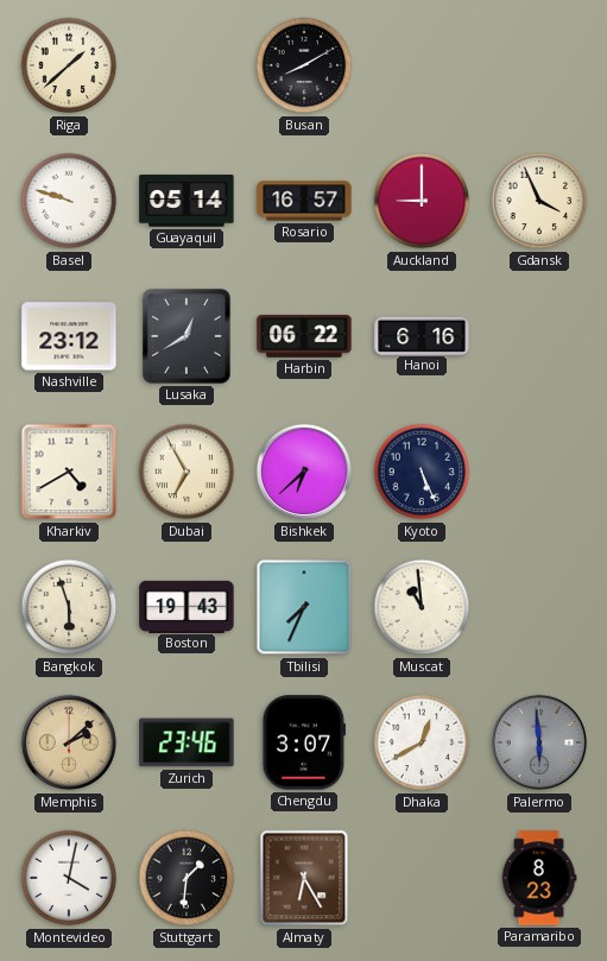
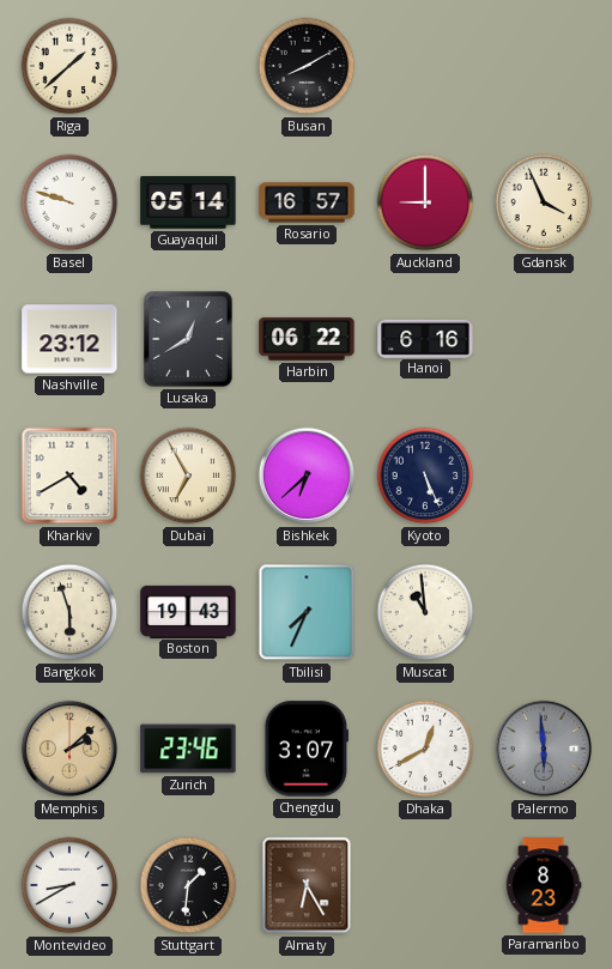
Montevideo: 4:02 -> 8:40 (69, 885)
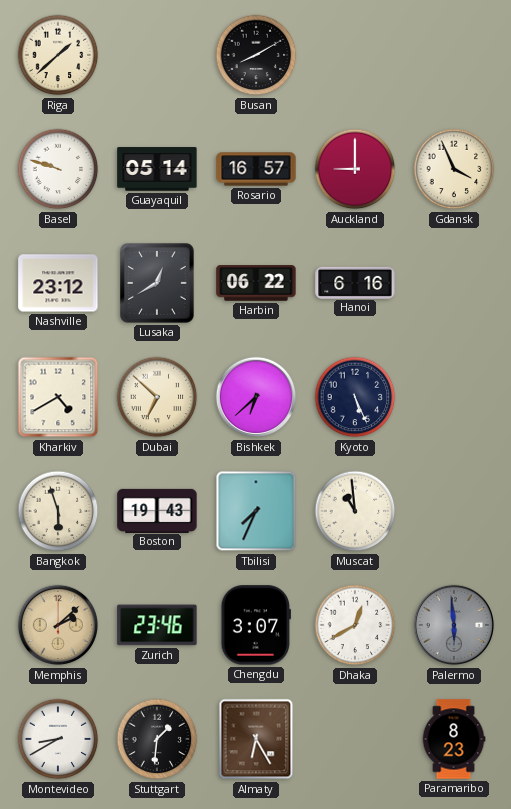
Dubai: 6:55 -> 6:52 (157, 397)
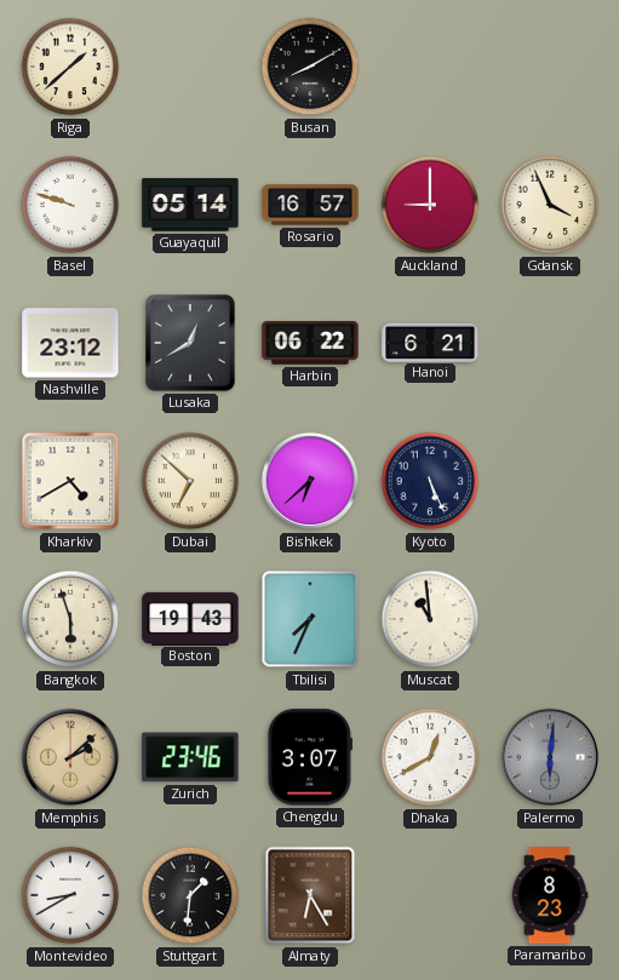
Hanoi: 6:16 -> 6:21 (430, 342)
Palermo: 5:59 -> 6:01 (550, 757)
